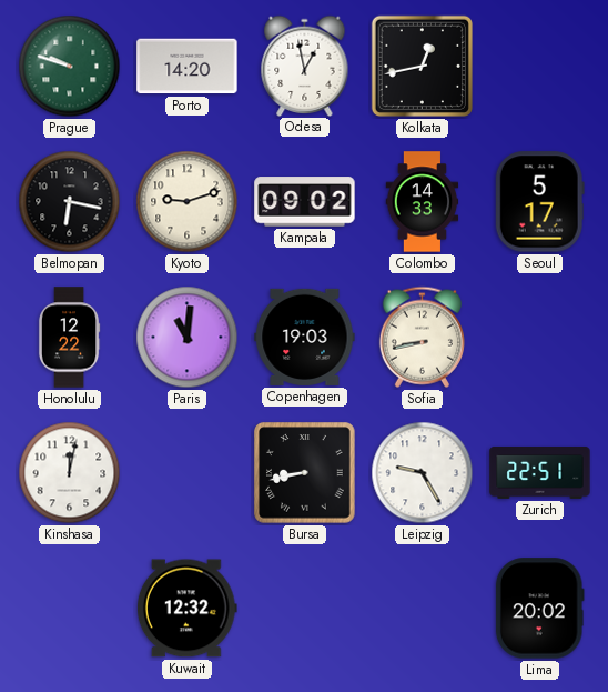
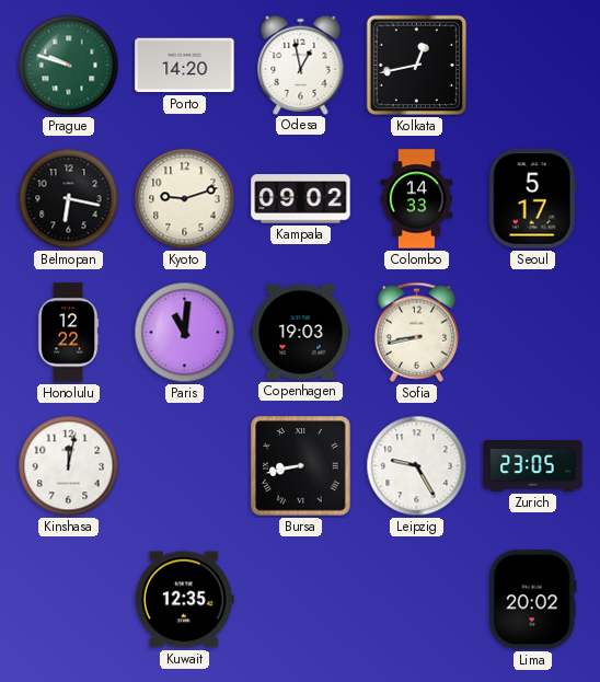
Zurich: 22:51 -> 23:05 (533, 465)
Kuwait: 12:32 -> 12:35 (184, 600)
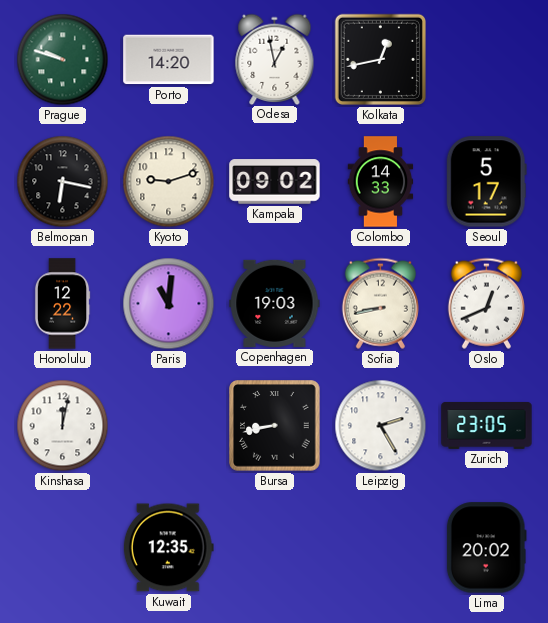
Oslo: none -> 12:41 (486, 303)
Leipzig: 9:25 -> 2:25 (381, 426)
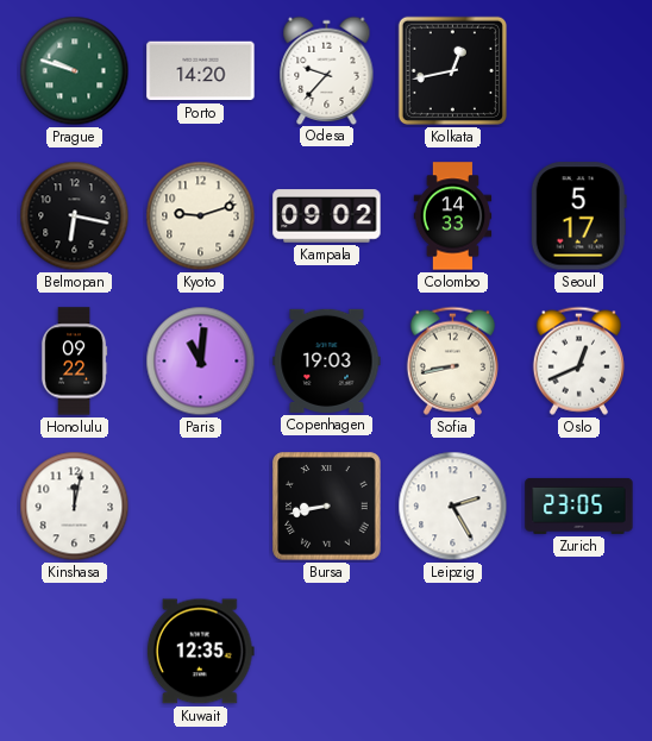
Odesa: 12:58 -> 9:37 (327, 70)
Honolulu: 12:22 -> 09:22 (74, 362)
Lima: 20:02 -> none (486, 548)
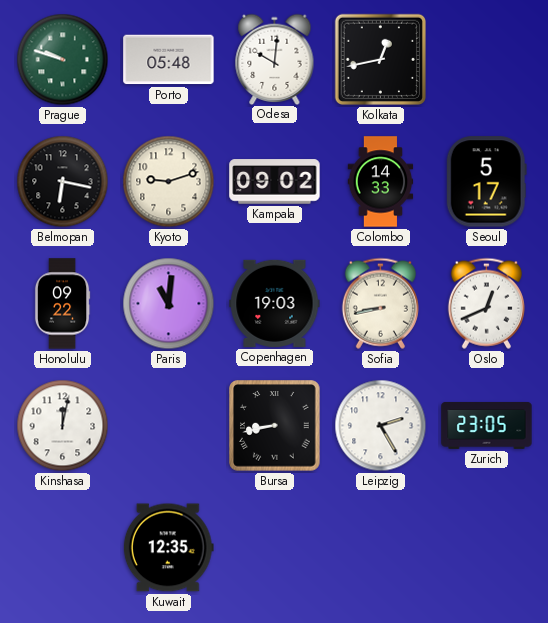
Porto: 14:20 -> 05:48 (169, 60)
Odesa: 9:37 -> 10:01 (275, 59)
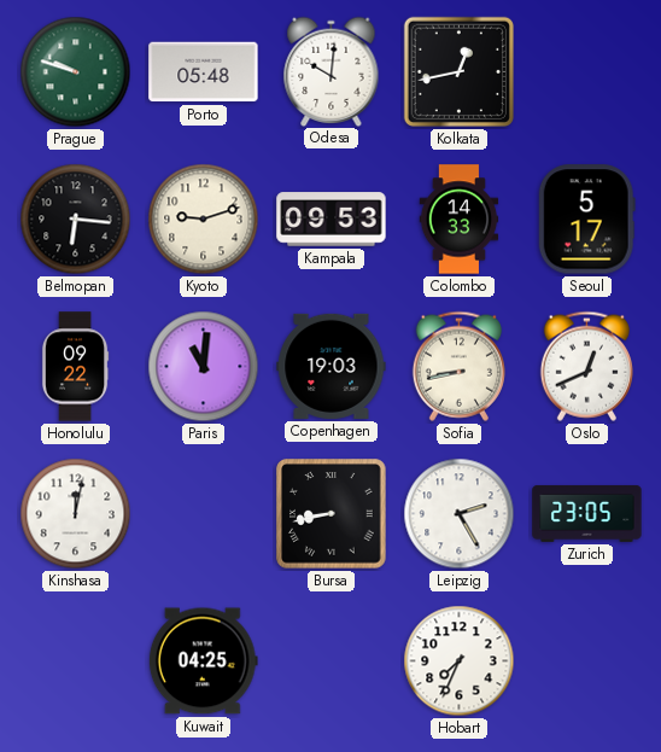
Belmopan: 6:17 -> 6:16 (76, 220)
Kampala: 09:02 -> 09:53 (332, 220)
Kuwait: 12:35 -> 04:25 (203, 661)
Hobart: none -> 7:34 (460, 661)
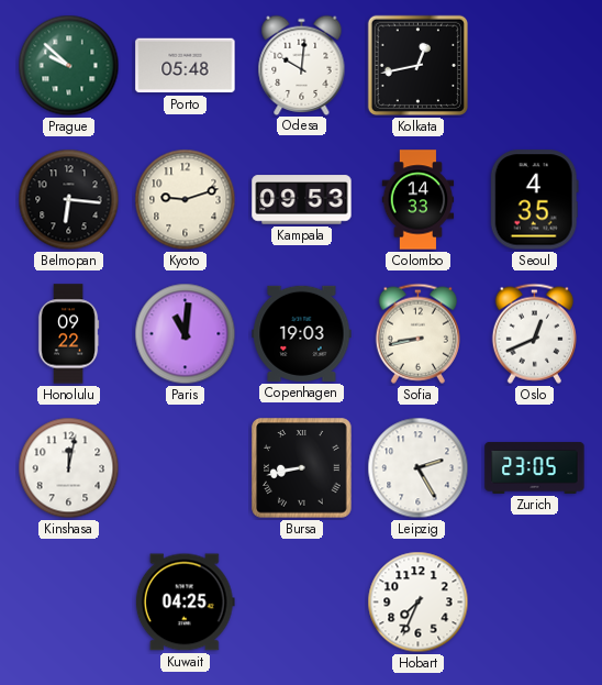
Prague: 9:48 -> 9:52 (69, 66)
Seoul: 5:17 -> 4:35 (534, 200)
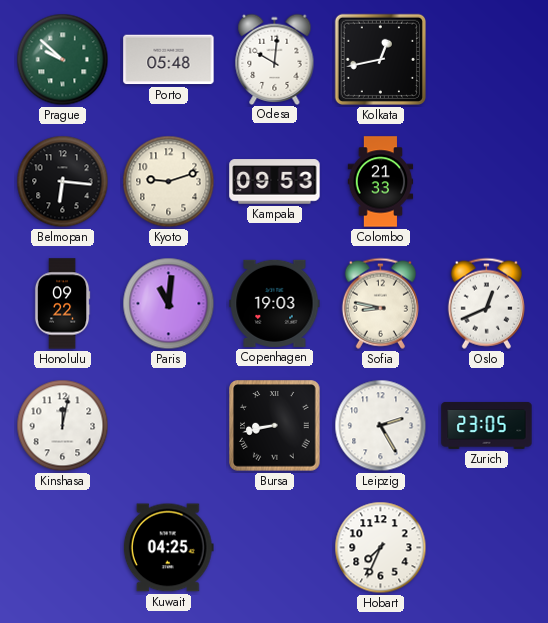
Colombo: 14:33 -> 21:33 (381, 182)
Seoul: 4:35 -> none (534, 200)
Sofia: 8:43 -> 8:47 (380, 303)
